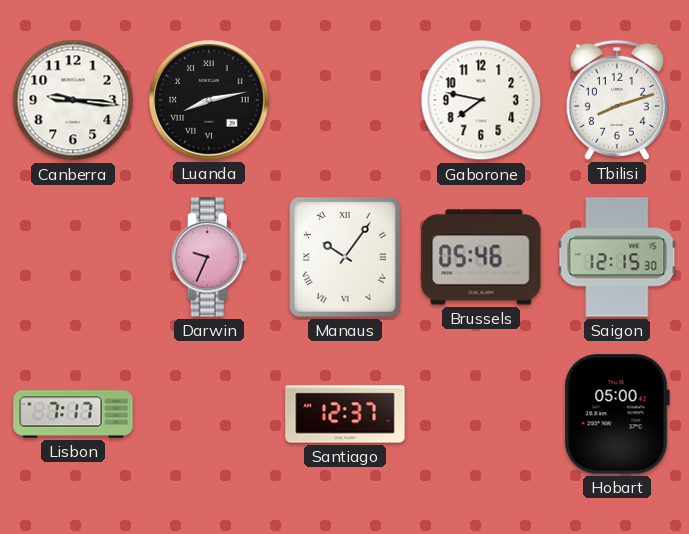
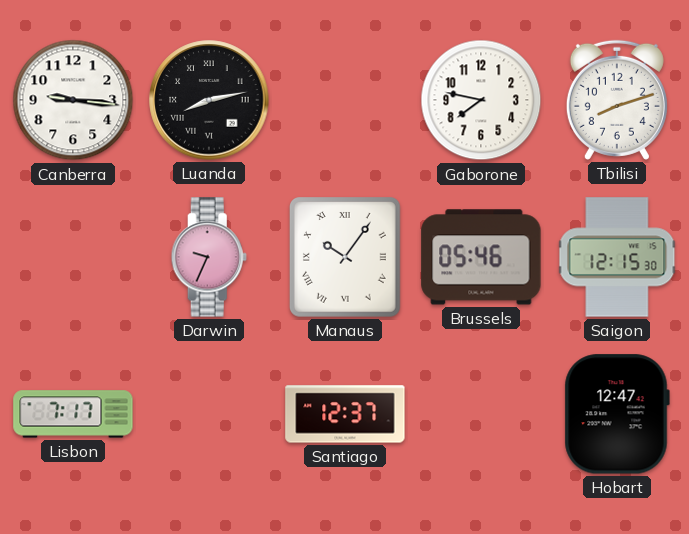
Hobart: 05:00 -> 12:47 (617, 414)
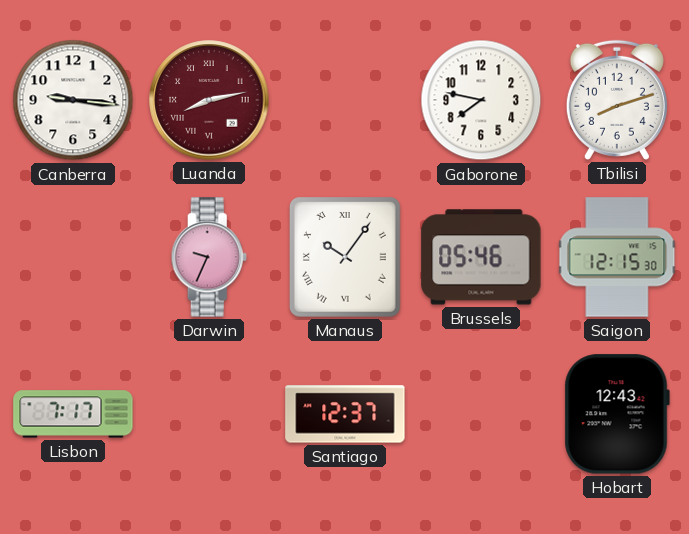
Luanda dial: black -> burgundy (209, 100)
Hobart: 12:47 -> 12:43 (617, 414)
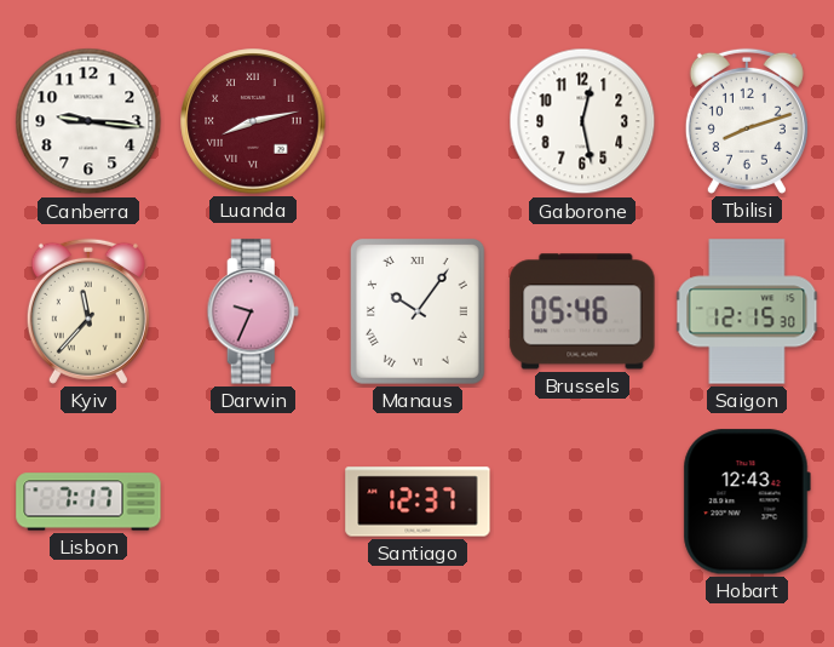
Gaborone: 7:47 -> 12:28 (582, 121)
Kyiv: none -> 11:37 (88, 311)
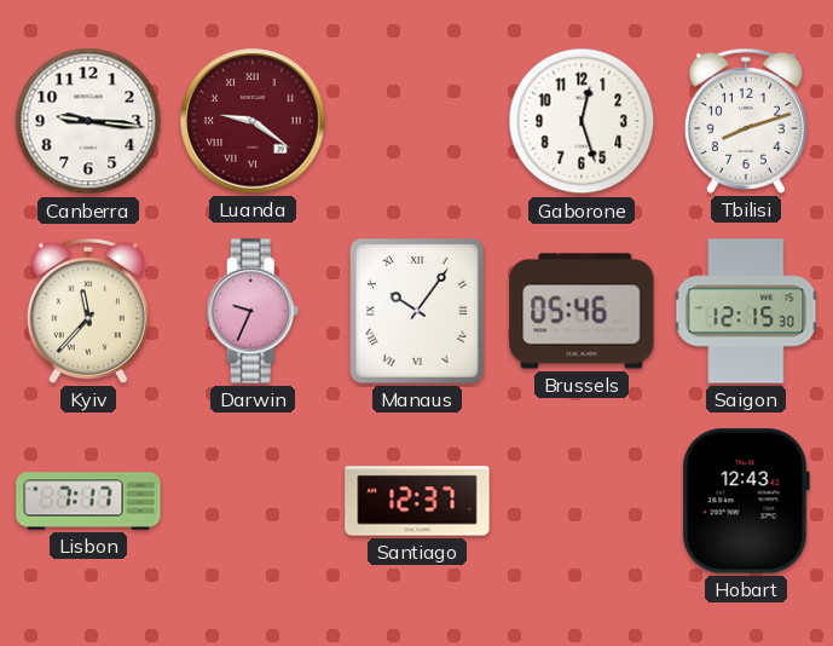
Luanda: 8:13 -> 9:21 (253, 121)
Gaborone: 12:28 -> 12:27 (582, 121)
